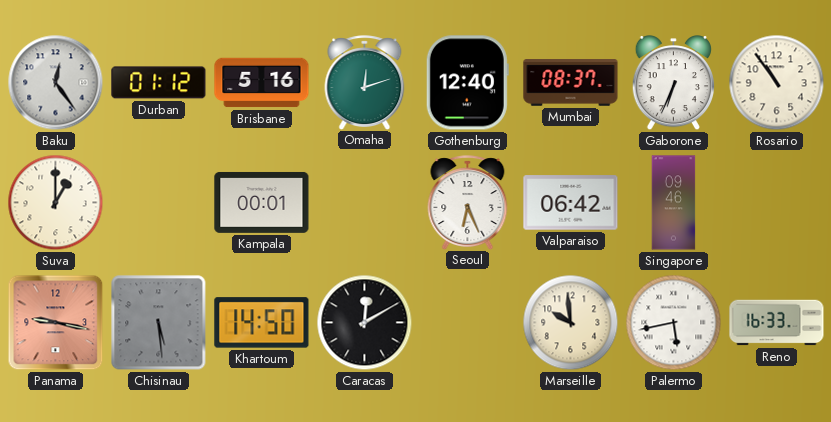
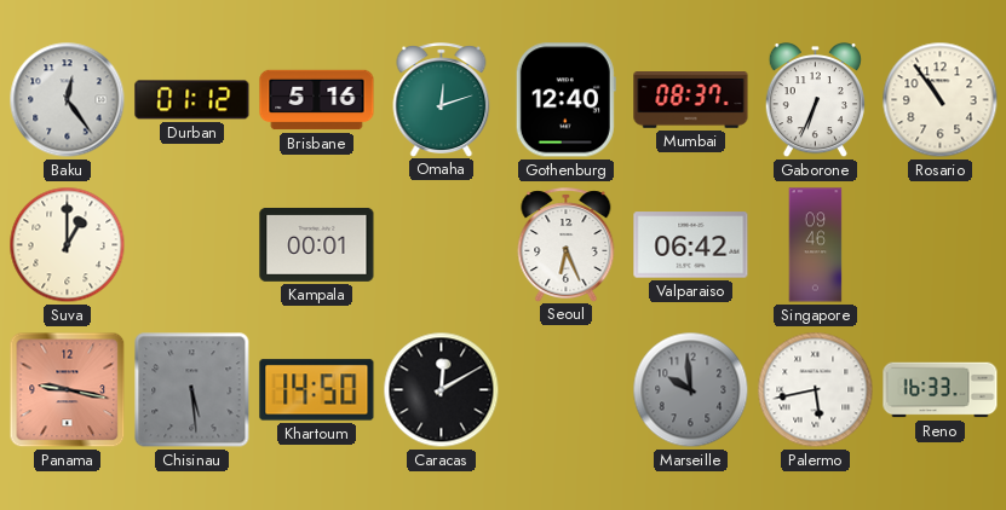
Marseille dial: cream -> grey (691, 390)
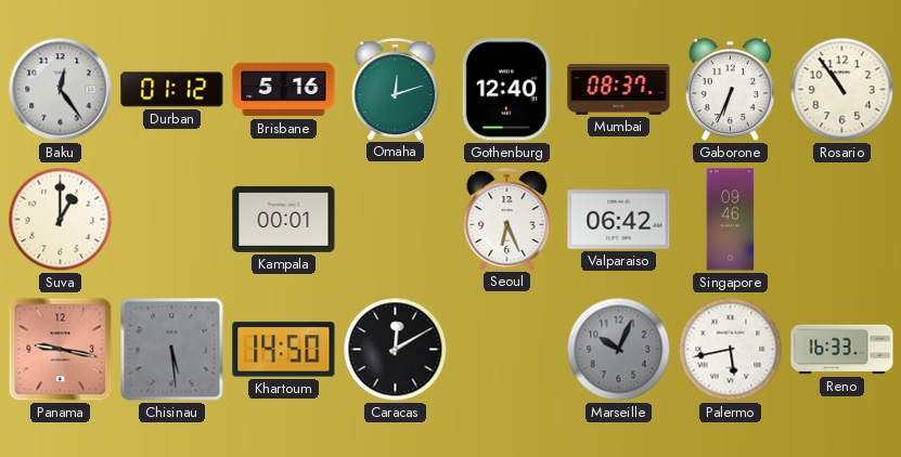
Marseille: 9:59 -> 10:04 (619, 350)
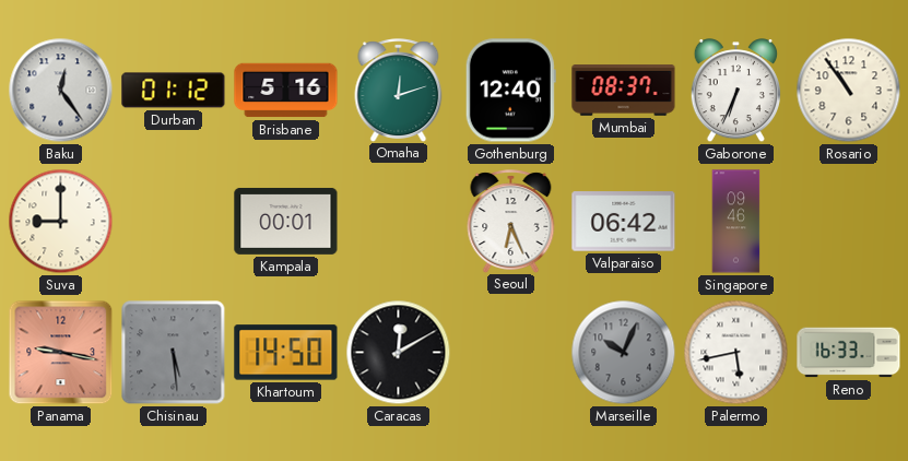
Suva: 1:00 -> 9:00 (61, 222)
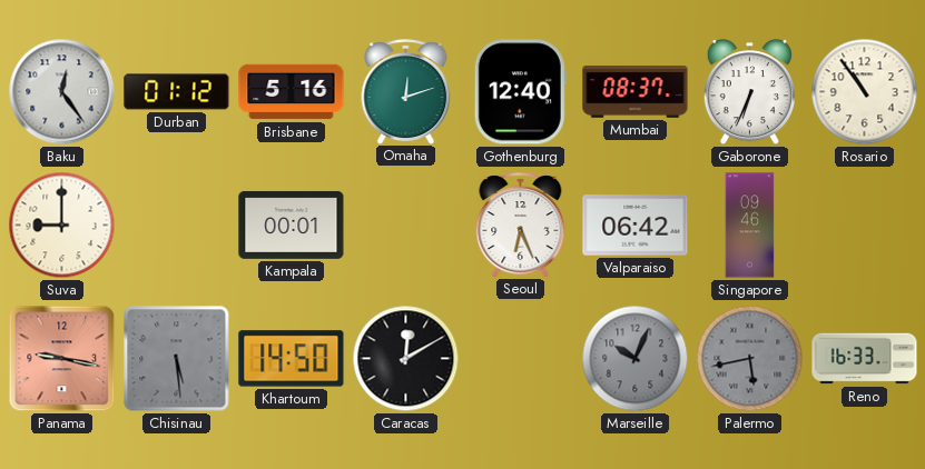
Palermo dial: white -> grey (750, 359)
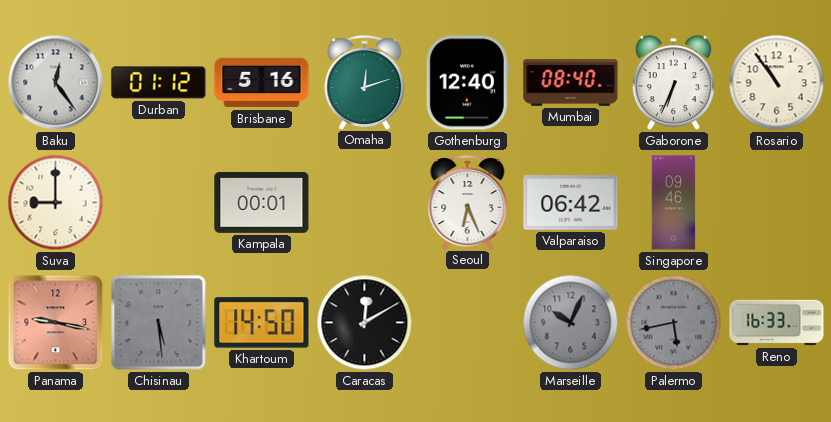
Mumbai: 08:37 -> 08:40 (571, 83)
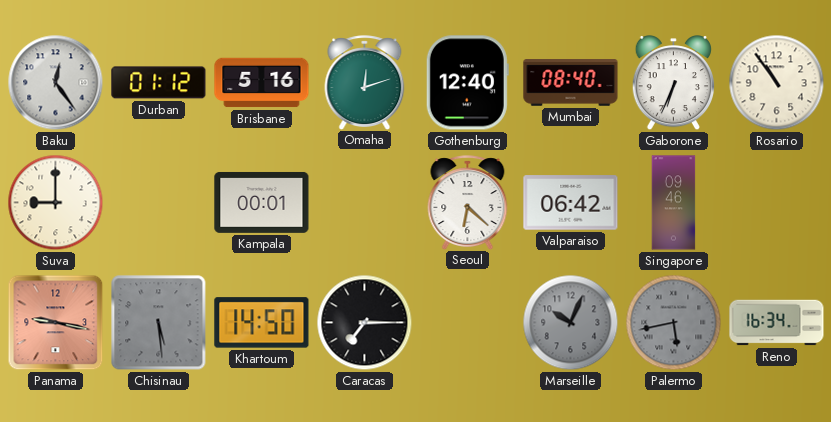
Seoul: 6:26 -> 6:22 (468, 202)
Caracas: 12:10 -> 7:15 (365, 323)
Reno: 16:33 -> 16:34 (777, 323)
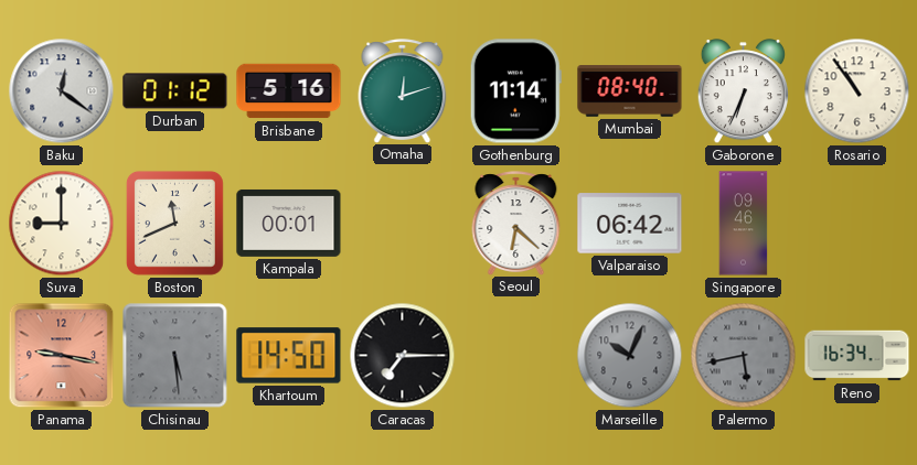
Baku: 12:24 -> 12:21 (62, 91)
Gothenburg: 12:40 -> 11:14 (515, 91)
Boston: none -> 11:41 (174, 223)
